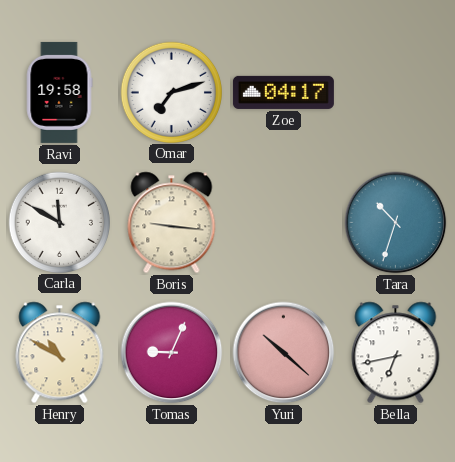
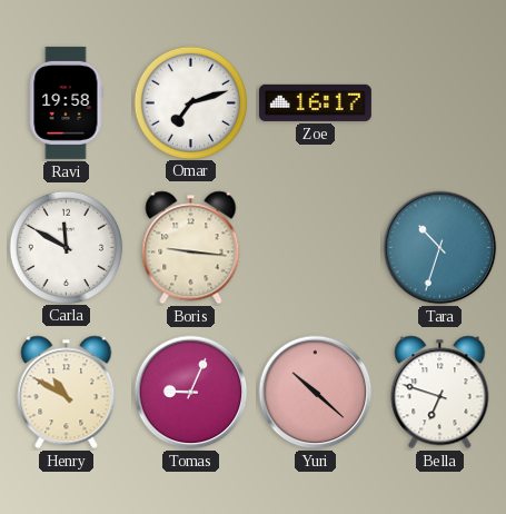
Zoe: 04:17 -> 16:17 (315, 102)
Bella: 6:43 -> 6:48 (440, 393)
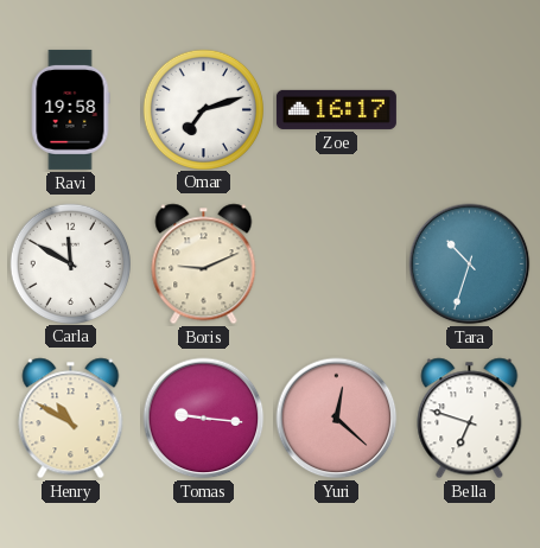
Boris: 9:16 -> 9:11 (204, 265)
Tomas: 9:04 -> 9:16 (204, 419)
Yuri: 10:22 -> 12:22 (337, 419)
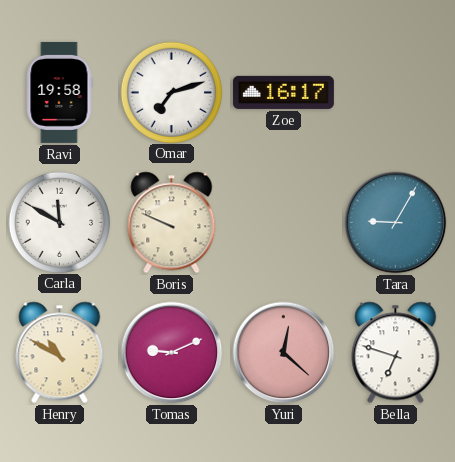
Boris: 9:11 -> 9:49 (172, 223)
Tara: 10:33 -> 9:05 (396, 223)
Tomas: 9:16 -> 9:11 (172, 353)
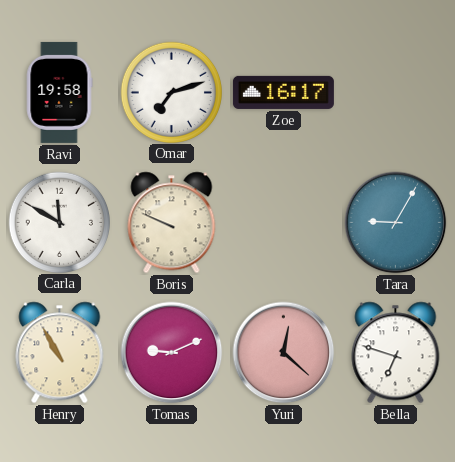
Henry: 10:50 -> 10:55 (60, 353)
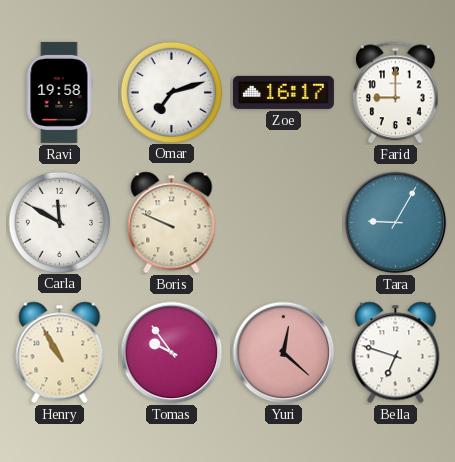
Farid: none -> 9:00 (396, 93)
Tomas: 9:11 -> 9:54 (172, 353)
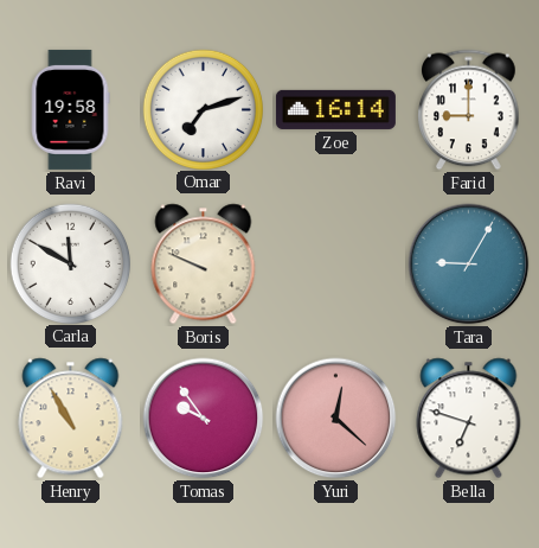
Zoe: 16:17 -> 16:14 (335, 109)
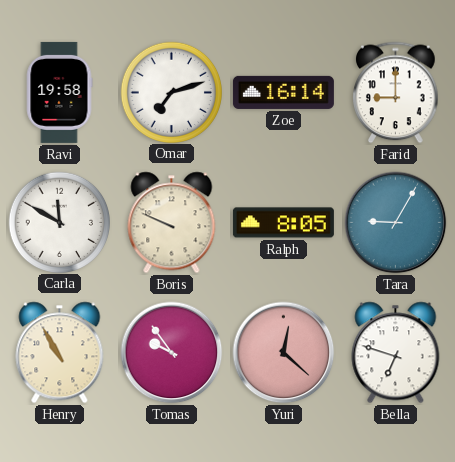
Ralph: none -> 8:05 (283, 223)
